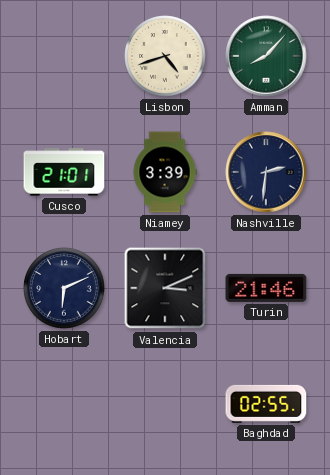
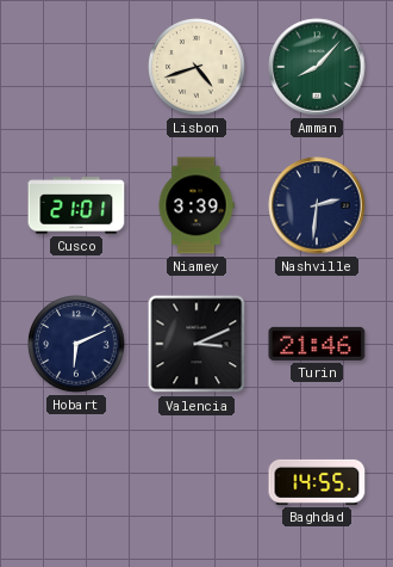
Baghdad: 02:55 -> 14:55 (317, 482)
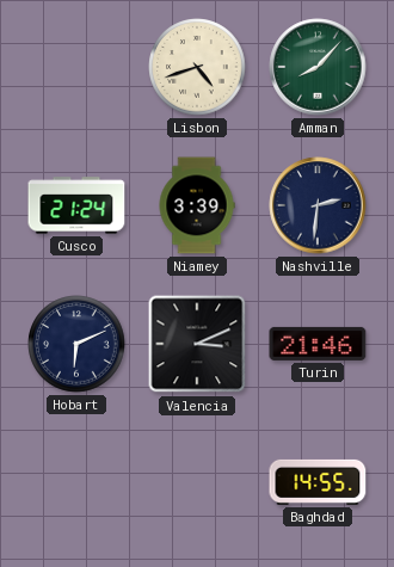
Cusco: 21:01 -> 21:24 (76, 205)
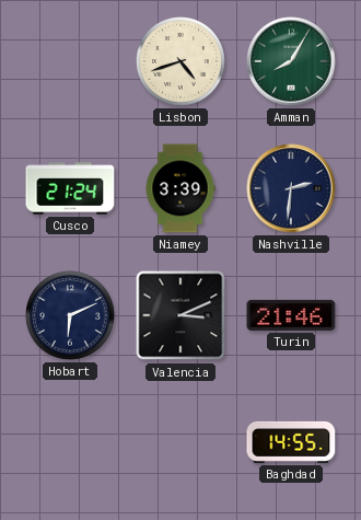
Amman: 8:07 -> 8:05 (291, 61)
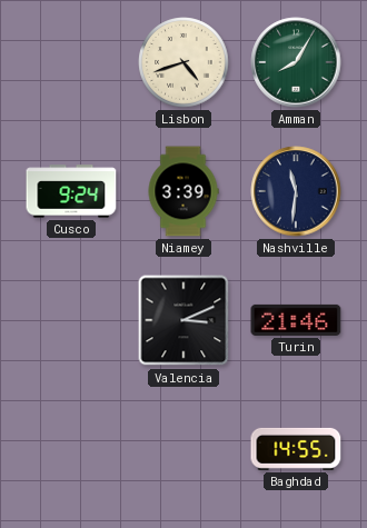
Cusco: 21:24 -> 9:24 (71, 191)
Nashville: 2:31 -> 11:31 (296, 191)
Hobart: 6:11 -> none (70, 315)
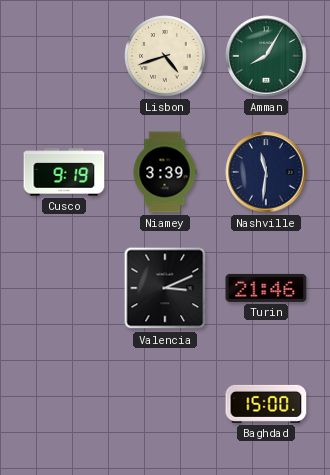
Cusco: 9:24 -> 9:19 (64, 172)
Baghdad: 14:55 -> 15:00 (266, 404)
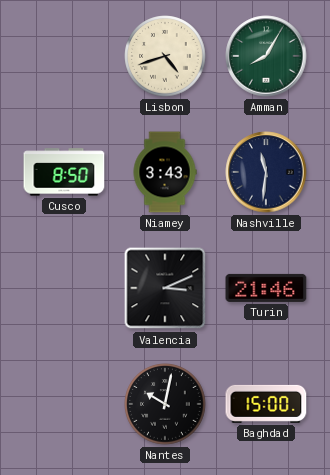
Cusco: 9:19 -> 8:50 (64, 172)
Niamey: 3:39 -> 3:43 (165, 172)
Nantes: none -> 10:02 (165, 404)
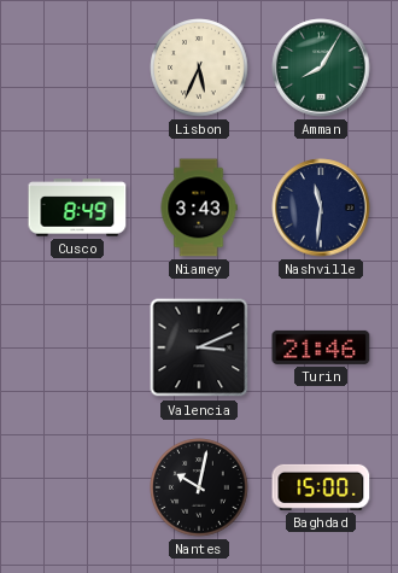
Lisbon: 4:42 -> 5:34 (199, 68)
Cusco: 8:50 -> 8:49 (77, 207)
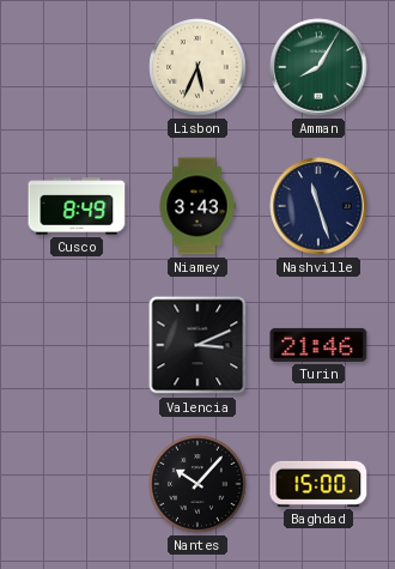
Nashville: 11:31 -> 11:27 (318, 206)
Nantes: 10:02 -> 10:07 (197, 484)
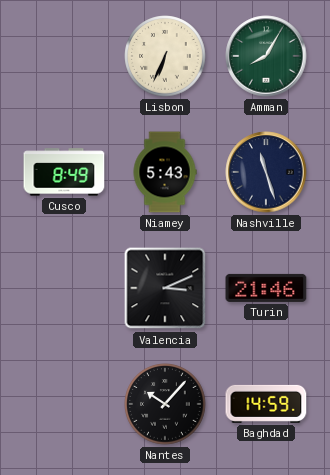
Lisbon: 5:34 -> 6:34 (165, 56)
Niamey: 3:43 -> 5:43 (165, 172)
Baghdad: 15:00 -> 14:59 (266, 404)
